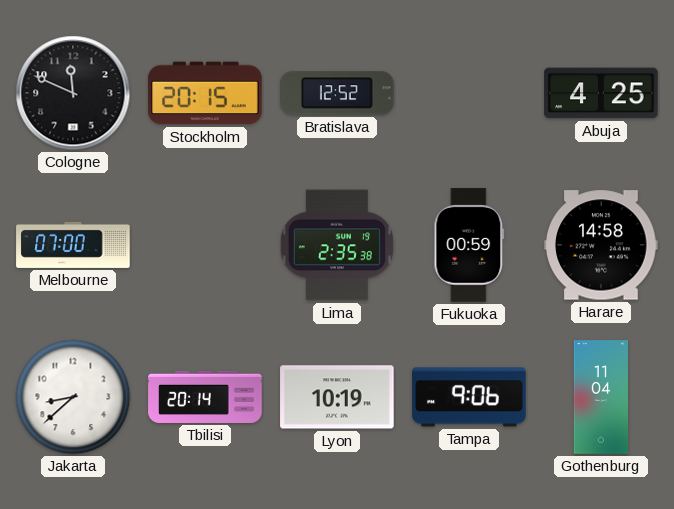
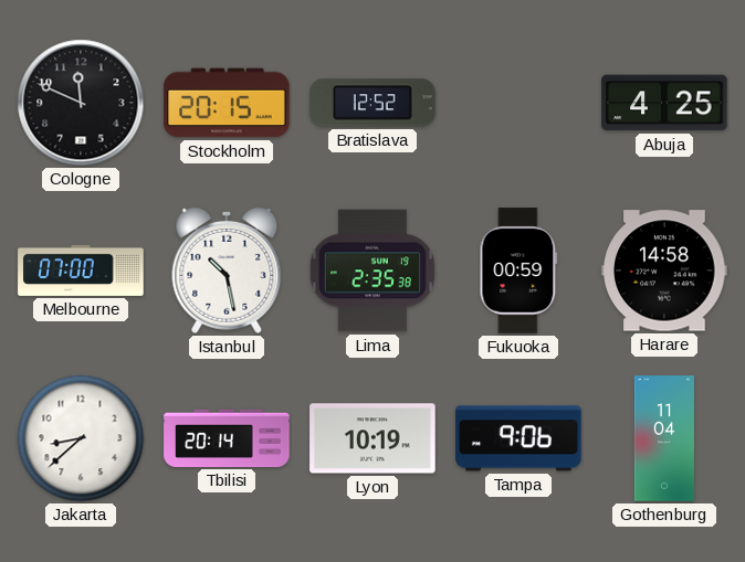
Istanbul: none -> 10:28 (227, 271)
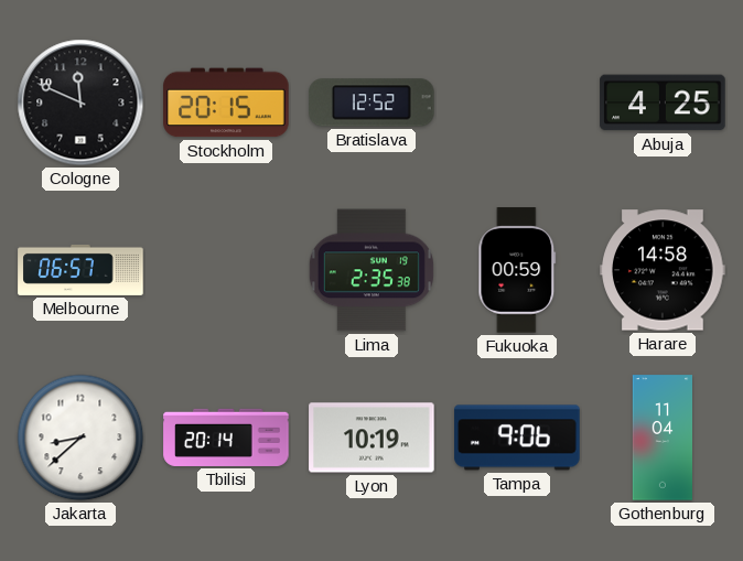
Melbourne: 07:00 -> 06:57 (80, 270)
Istanbul: 10:28 -> none (227, 271)
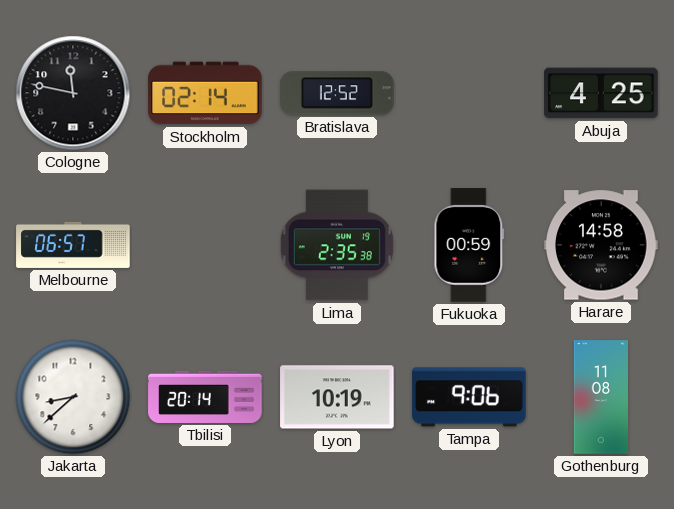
Cologne: 11:49 -> 11:47 (73, 93)
Stockholm: 20:15 -> 02:14 (205, 93)
Gothenburg: 11:04 -> 11:08 (600, 397)
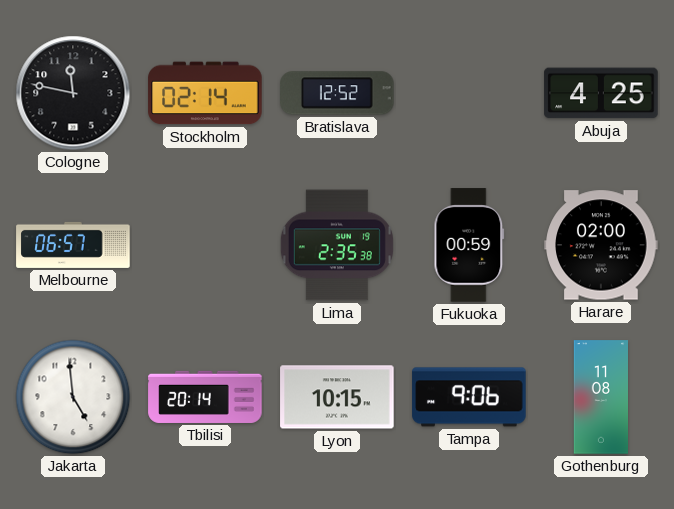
Harare: 14:58 -> 02:00 (601, 245)
Jakarta: 8:38 -> 4:59 (73, 397)
Lyon: 10:19 -> 10:15 (337, 397)
